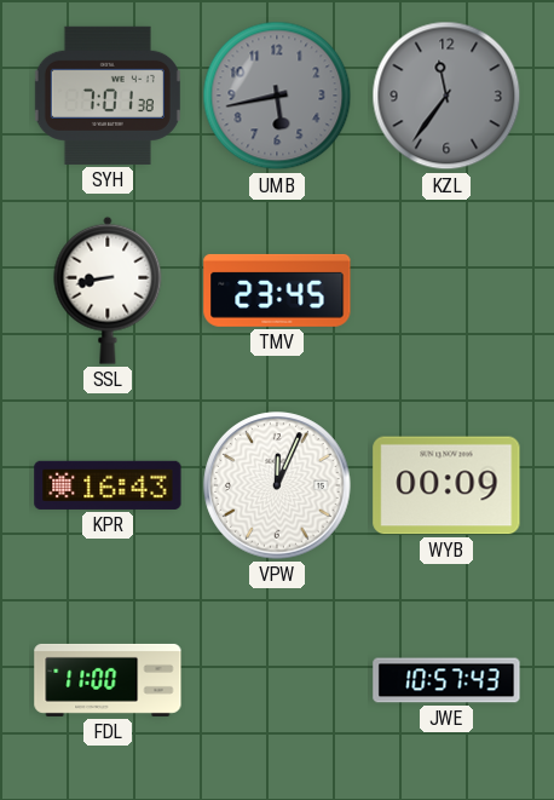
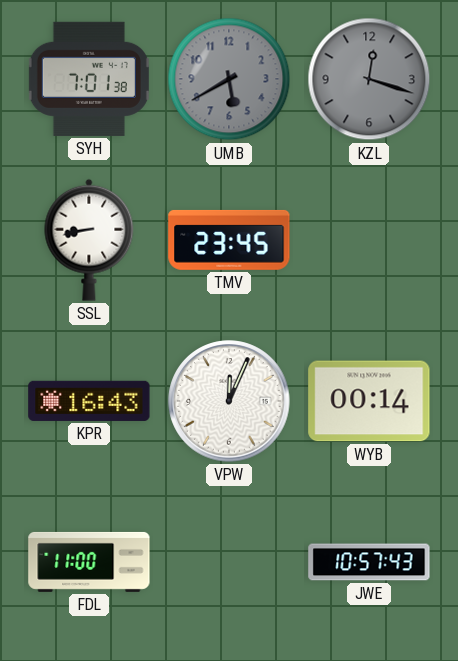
UMB: 5:43 -> 5:40 (229, 79)
KZL: 11:36 -> 12:18 (369, 79)
WYB: 00:09 -> 00:14 (369, 401)
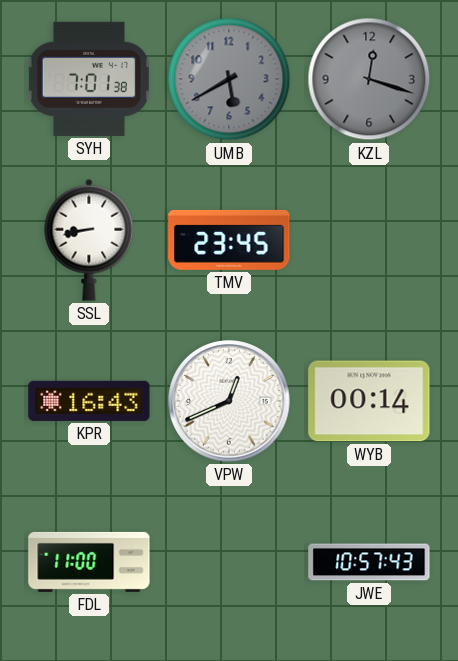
VPW: 12:04 -> 12:41 (229, 401)
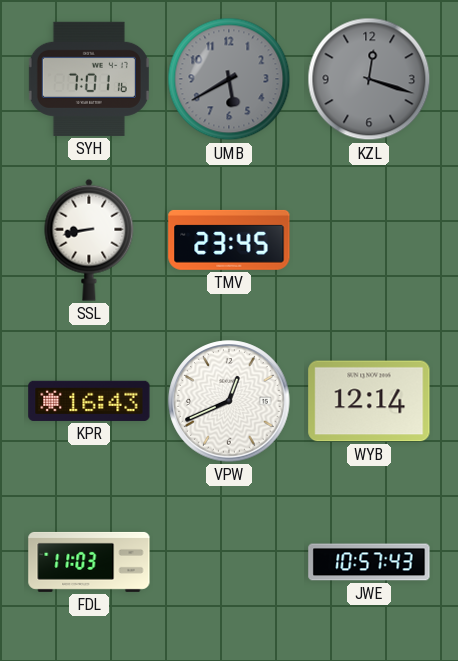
SYH: 7:01:38 -> 7:01:16 (89, 79)
WYB: 00:14 -> 12:14 (369, 401)
FDL: 11:00 -> 11:03 (89, 562)
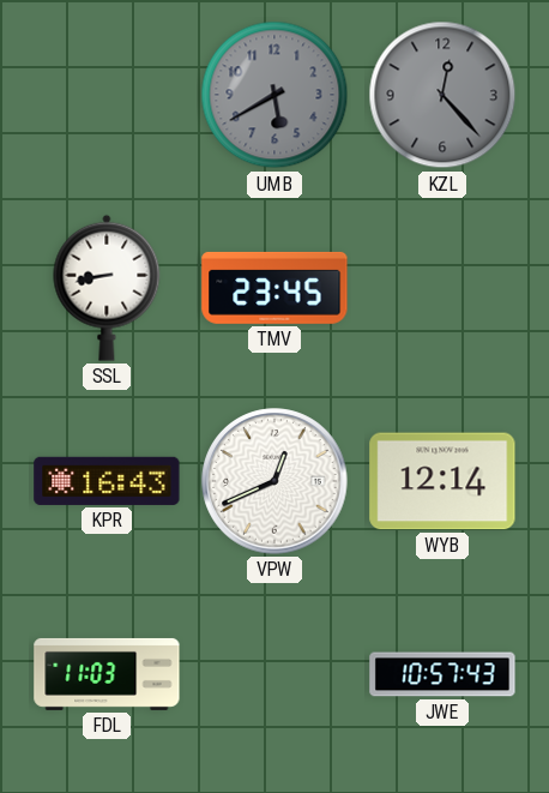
SYH: 7:01 -> none (89, 79)
KZL: 12:18 -> 12:23 (442, 95)
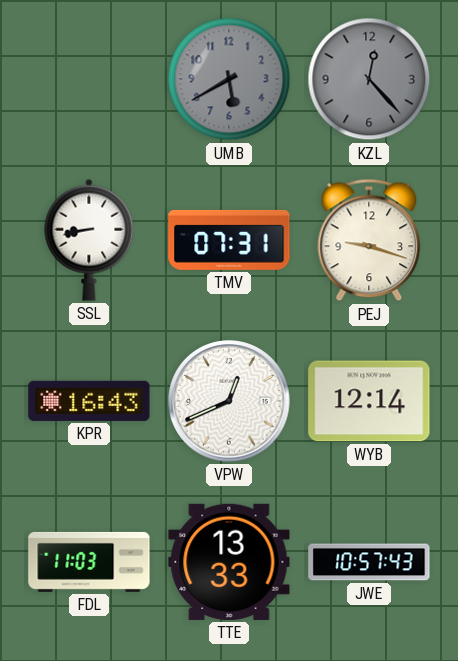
TMV: 23:45 -> 07:31 (229, 240)
PEJ: none -> 9:18 (369, 240)
TTE: none -> 13:33 (229, 562)
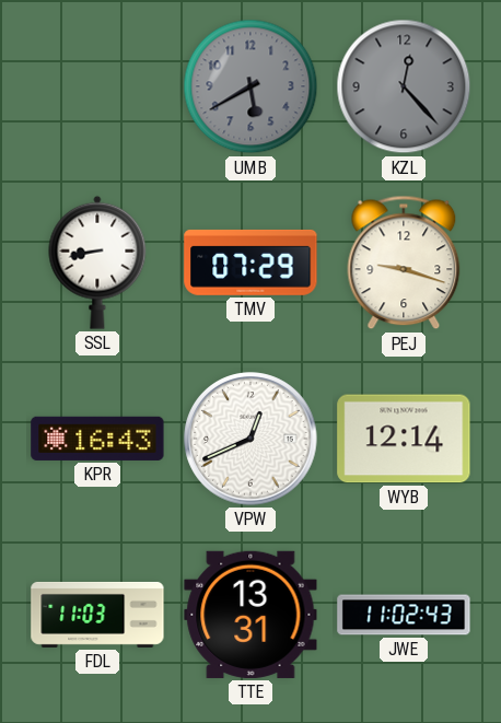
TMV: 07:31 -> 07:29 (250, 263)
TTE: 13:33 -> 13:31 (250, 615)
JWE: 10:57 -> 11:02 (404, 615)
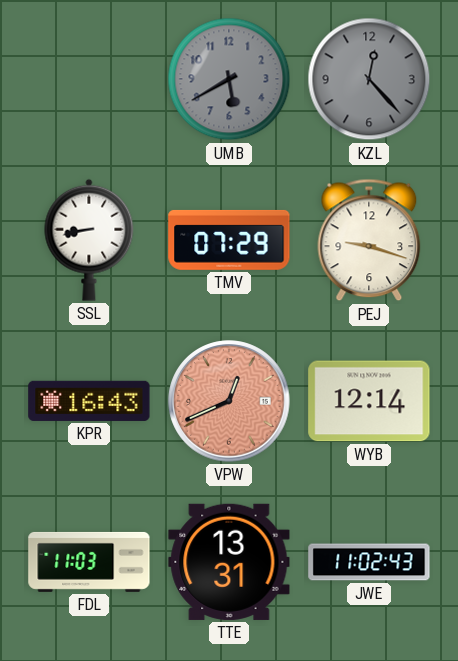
VPW dial: white -> salmon (229, 401)
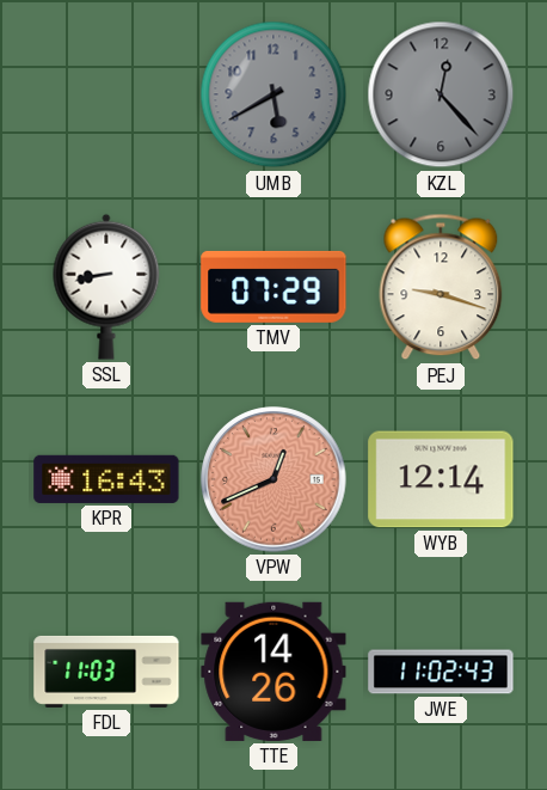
TTE: 13:31 -> 14:26 (273, 672)
